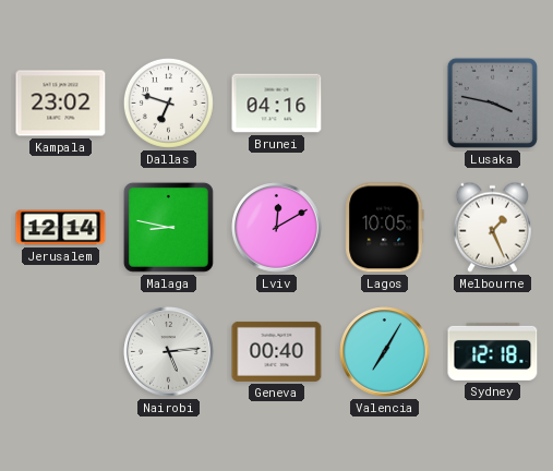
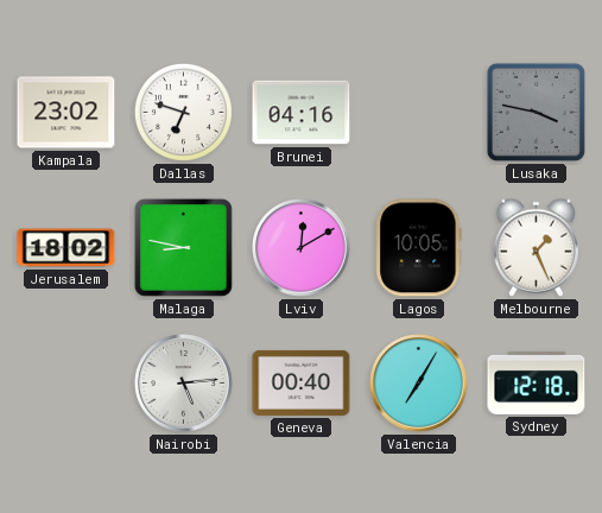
Jerusalem: 12:14 -> 18:02 (66, 248)
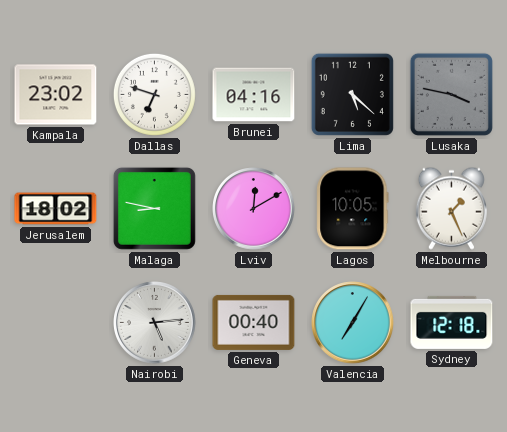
Lima: none -> 5:22 (352, 94)
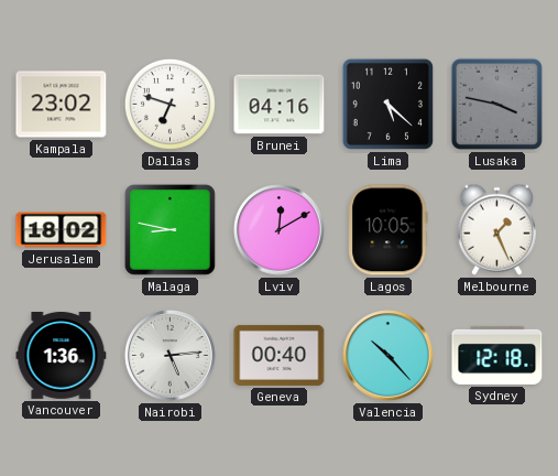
Vancouver: none -> 1:36 (62, 355)
Valencia: 7:05 -> 10:23 (389, 356)
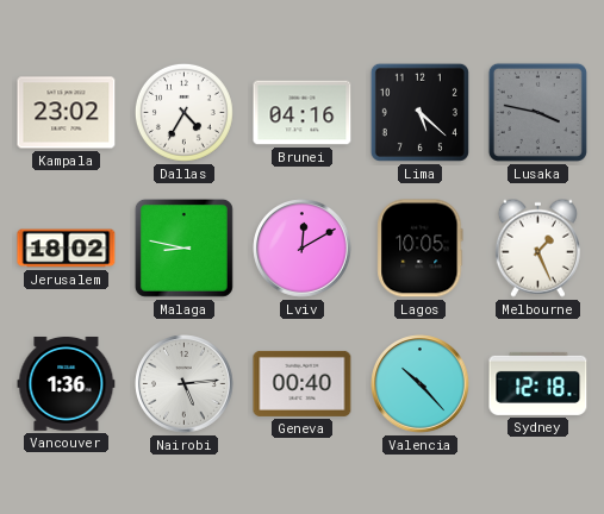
Dallas: 6:48 -> 4:35 (183, 112)
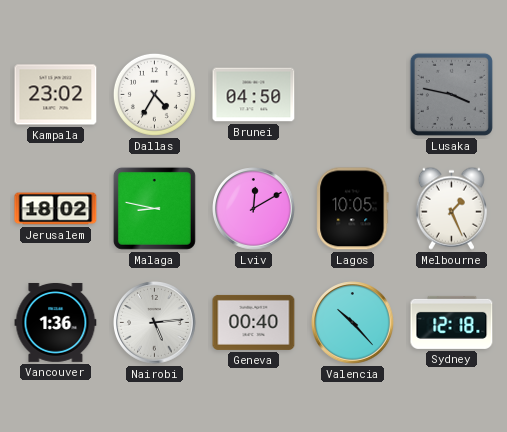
Brunei: 04:16 -> 04:50 (254, 95)
Lima: 5:22 -> none (419, 112)
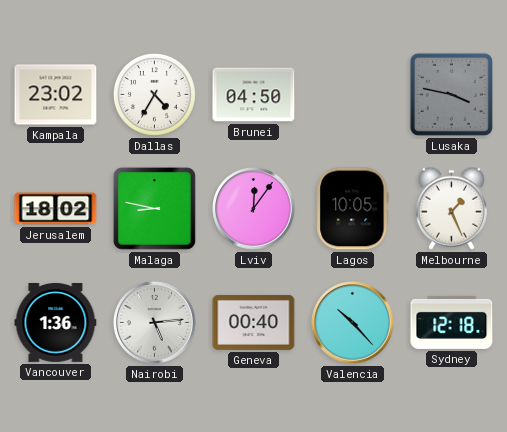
Lviv: 12:10 -> 12:06 (254, 209)
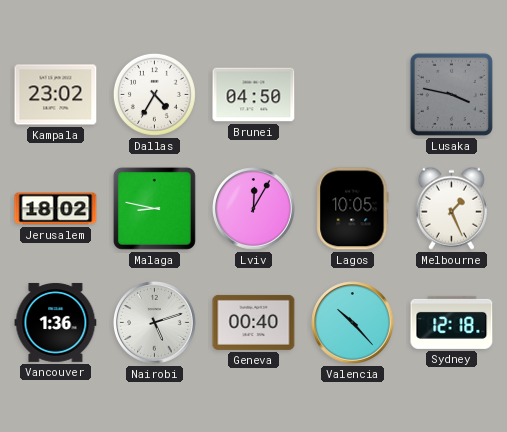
Lviv: 12:06 -> 12:05 (254, 209)
Nairobi: 5:14 -> 5:12 (155, 323)
